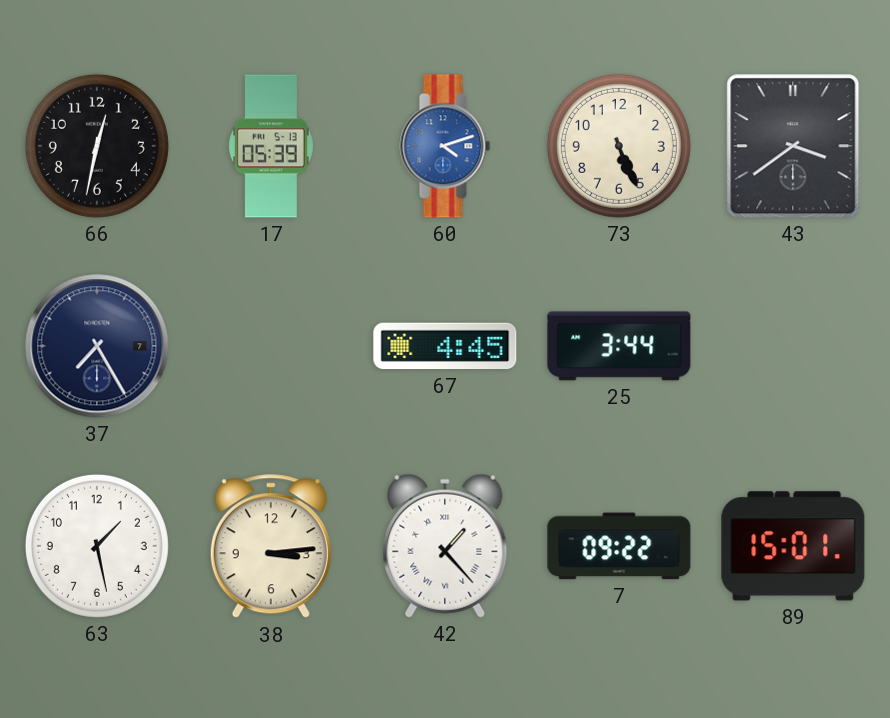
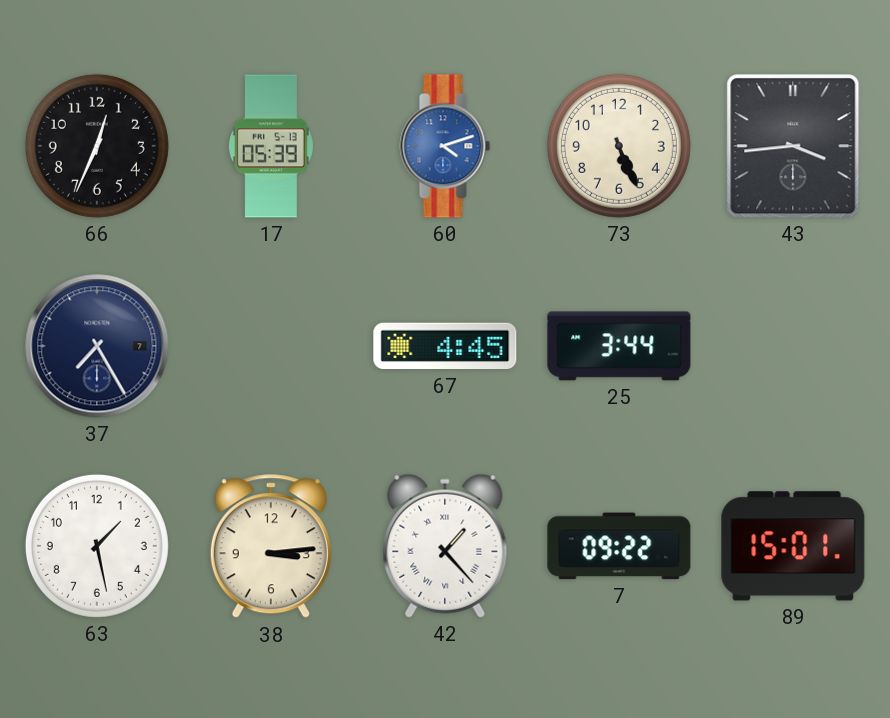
66: 12:32 -> 12:34 (97, 146)
43: 3:39 -> 3:44 (793, 146)
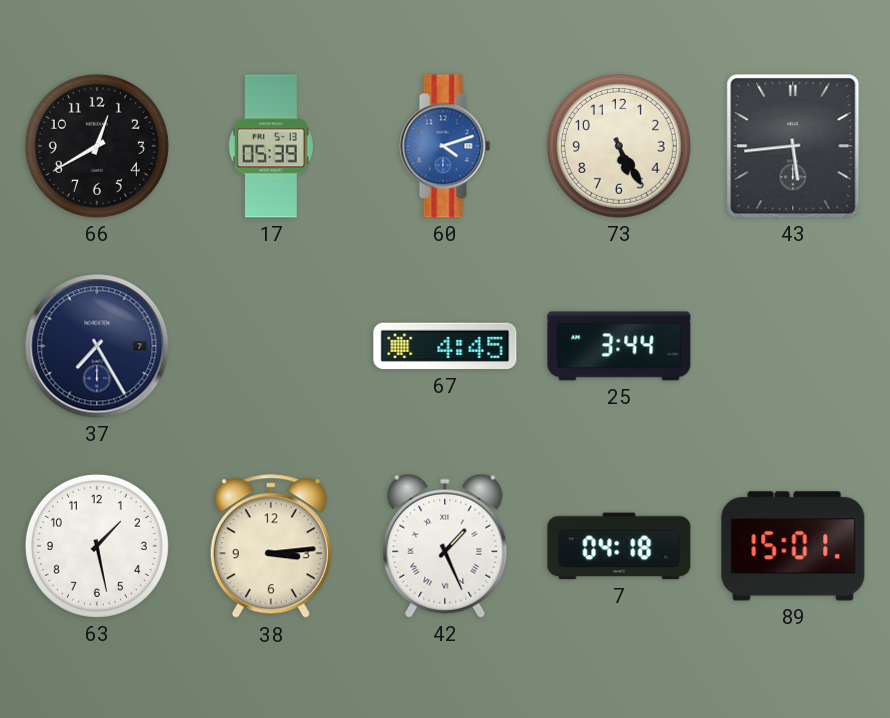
66: 12:34 -> 12:40 (97, 146)
73: 5:26 -> 5:25 (619, 146)
43: 3:44 -> 5:44 (793, 146)
42: 1:23 -> 1:26 (445, 546)
7: 09:22 -> 04:18 (619, 546)
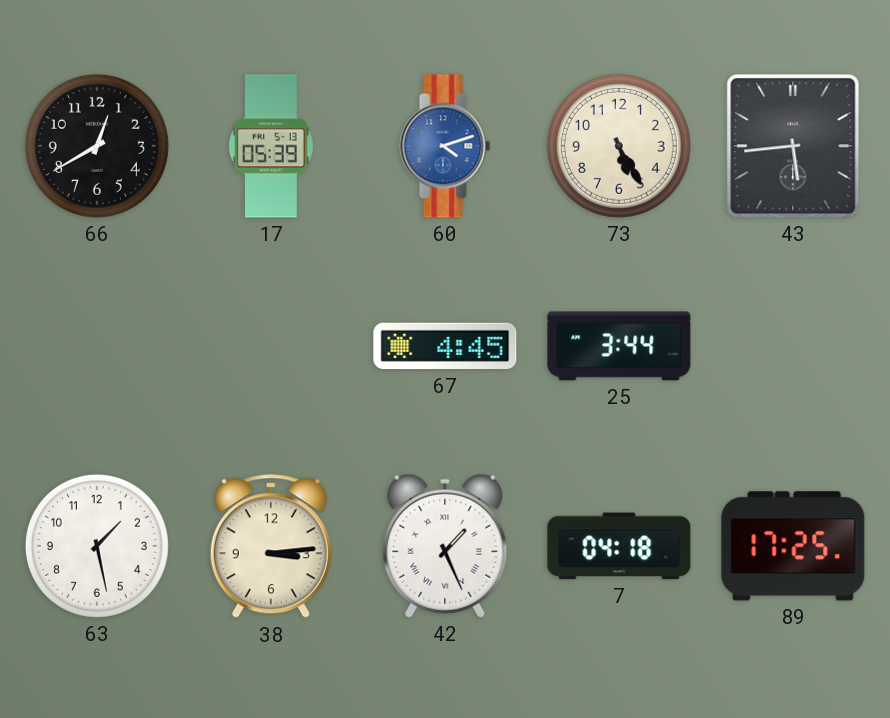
37: 7:25 -> none (97, 346)
89: 15:01 -> 17:25 (793, 546)
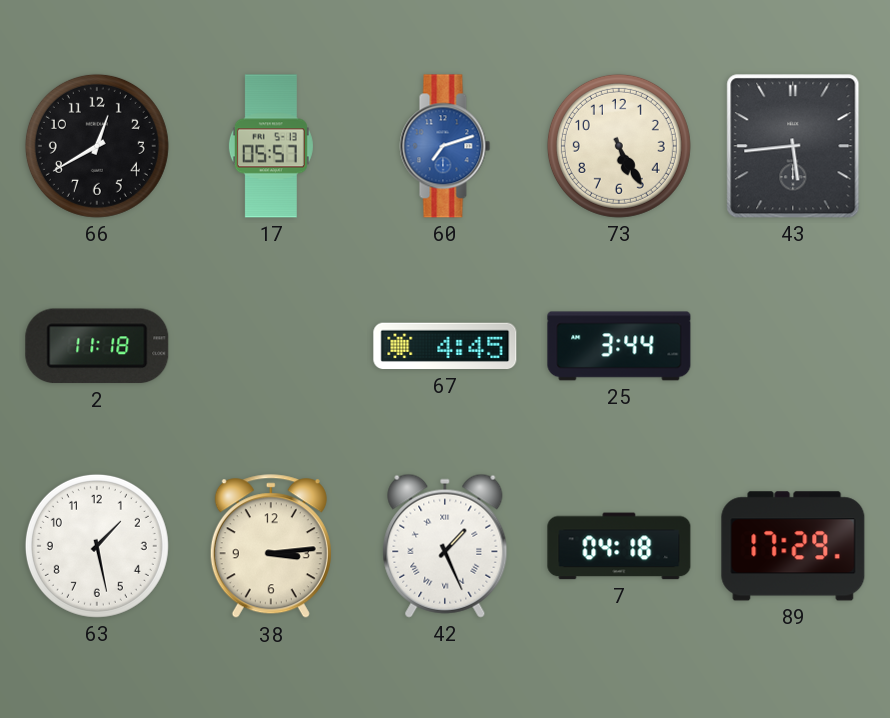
17: 05:39 -> 05:57 (271, 146)
60: 4:12 -> 7:12 (445, 146)
2: none -> 11:18 (97, 346)
89: 17:25 -> 17:29 (793, 546)
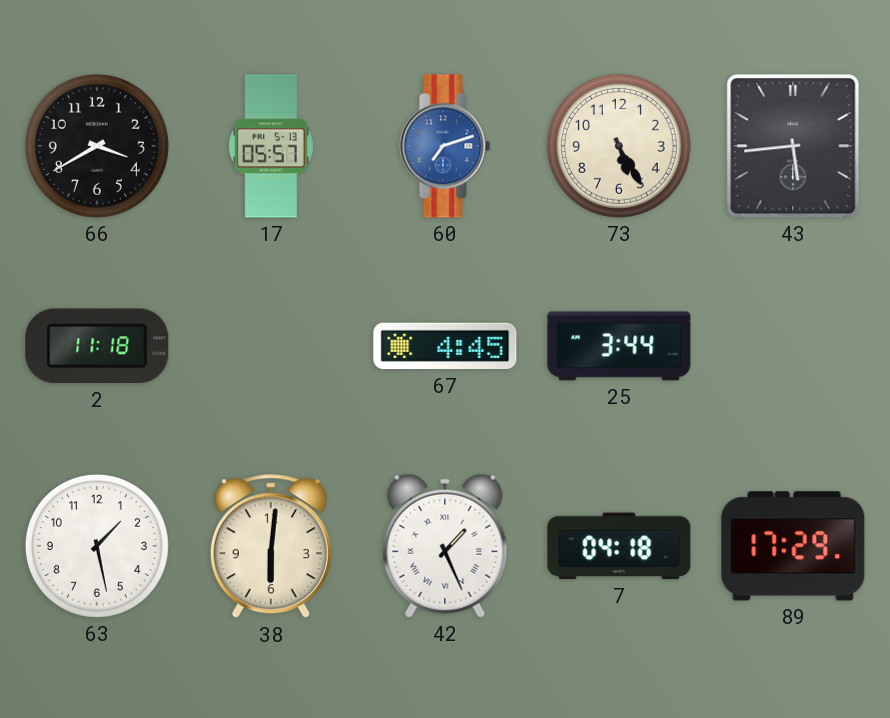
66: 12:40 -> 3:40 (97, 146)
38: 3:14 -> 6:01 (271, 547)
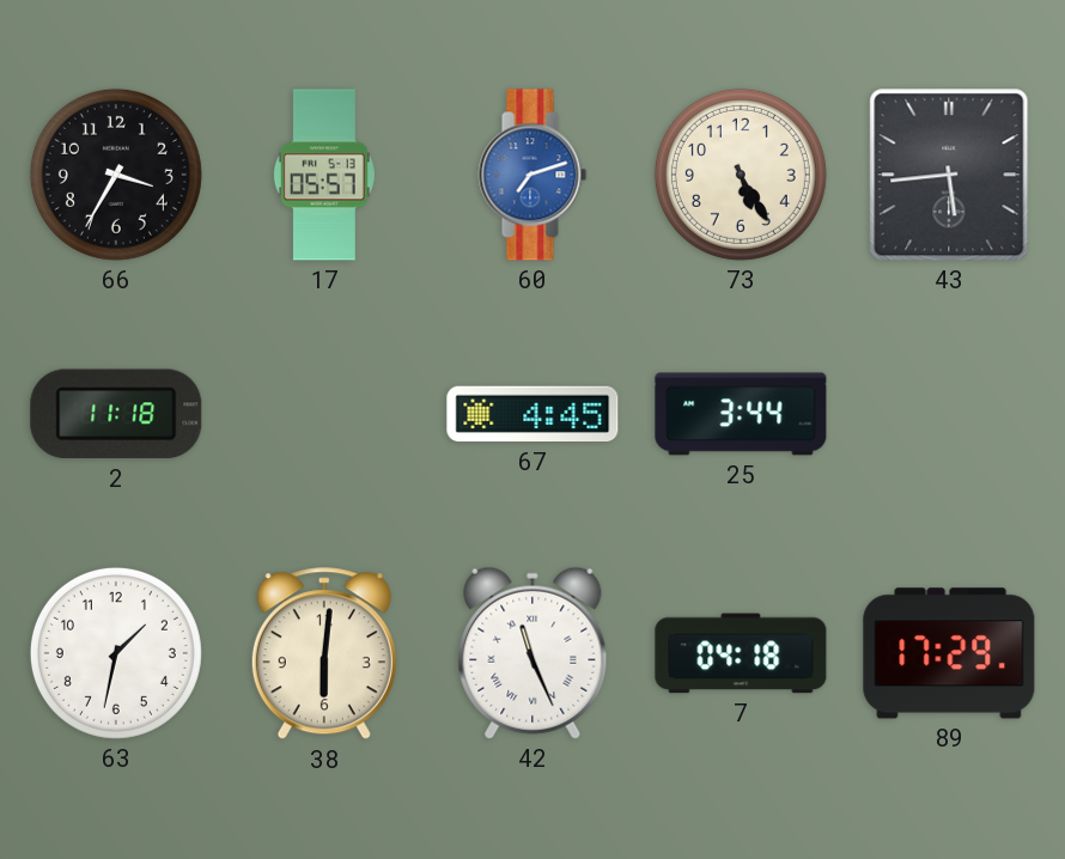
66: 3:40 -> 3:35 (116, 175)
63: 1:28 -> 1:32 (116, 653)
42: 1:26 -> 11:26 (532, 653)
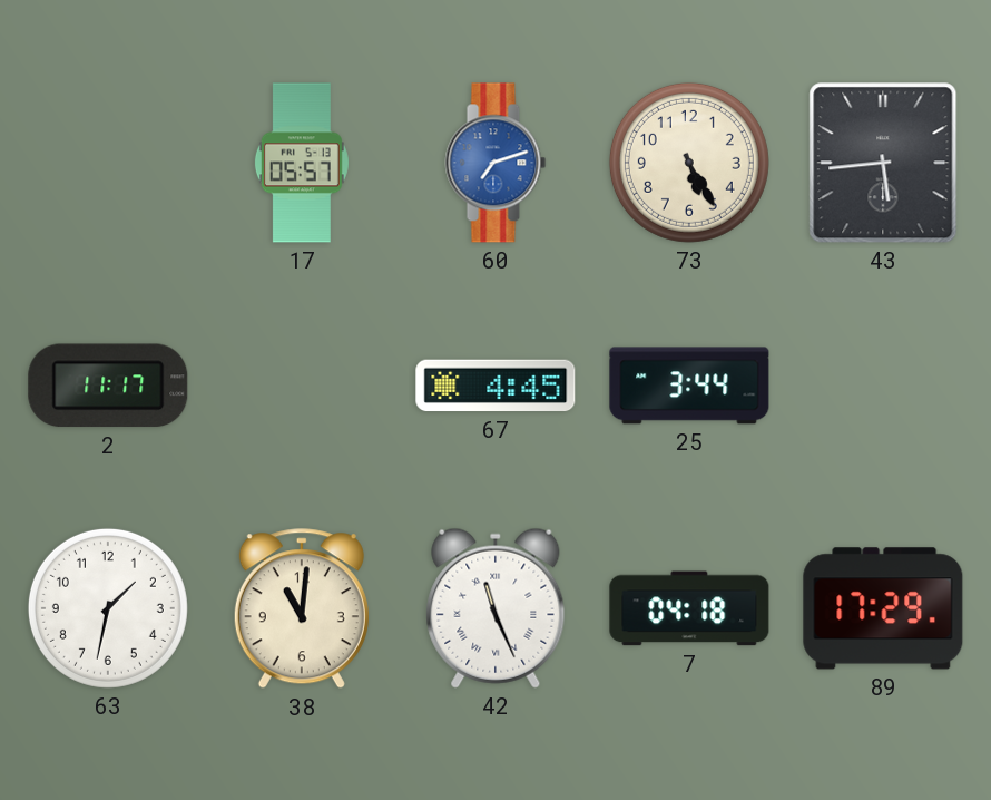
66: 3:35 -> none (116, 175)
2: 11:18 -> 11:17 (108, 386)
38: 6:01 -> 11:01 (302, 609)
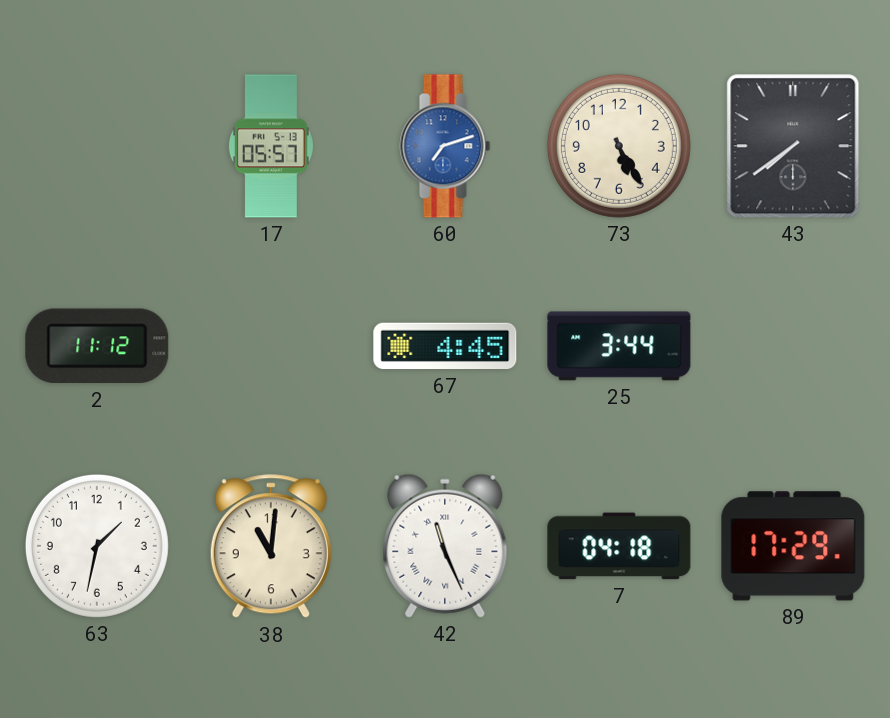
43: 5:44 -> 7:39 (793, 146)
2: 11:17 -> 11:12 (97, 346)
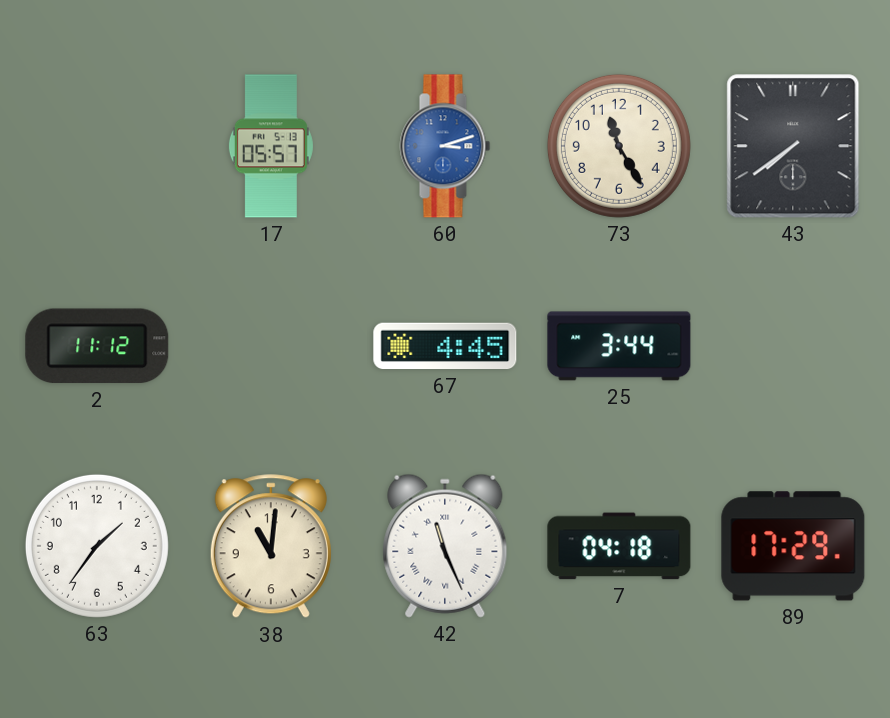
60: 7:12 -> 3:12 (445, 146)
73: 5:25 -> 11:25 (619, 146)
63: 1:32 -> 1:36 (97, 546)
